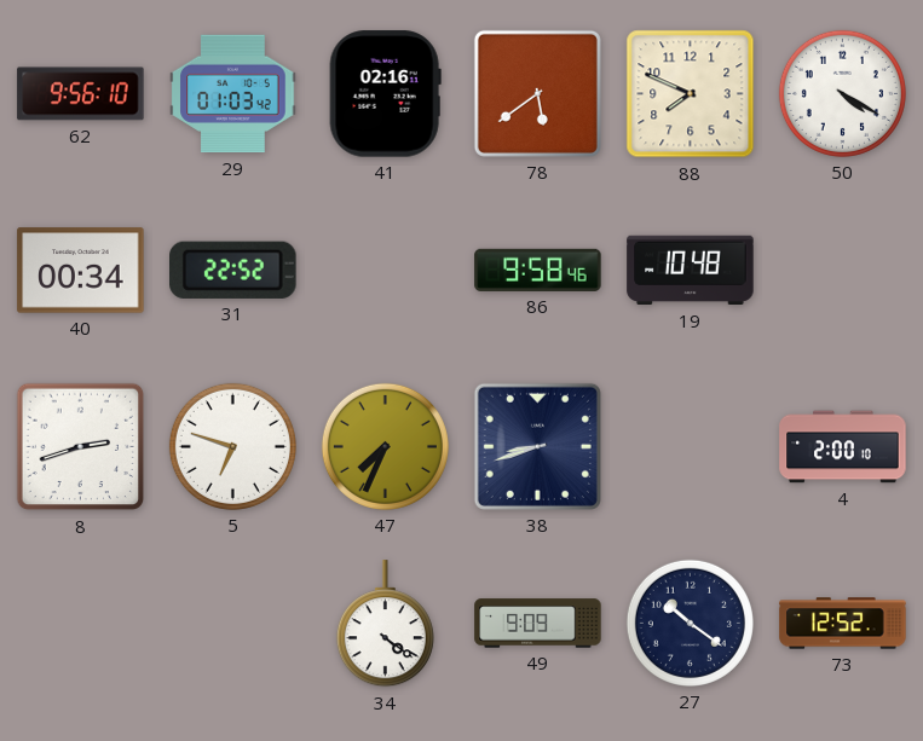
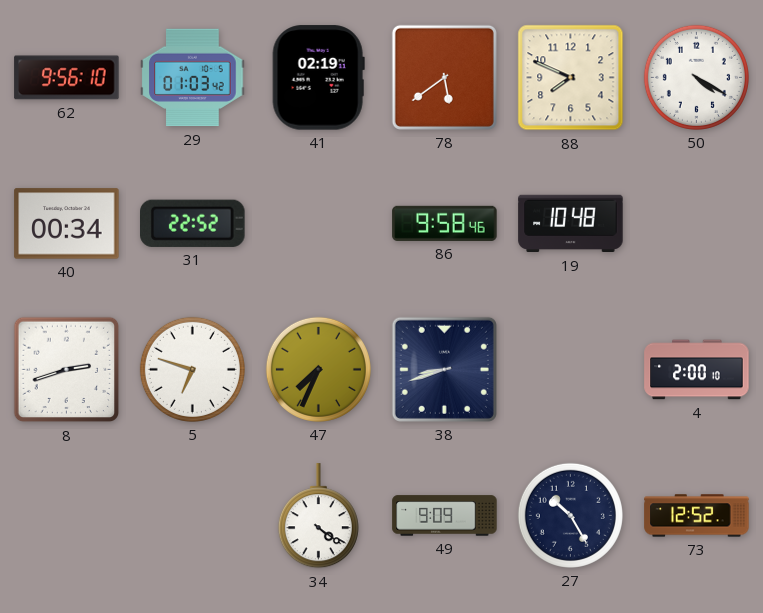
41: 02:16 -> 02:19 (318, 78)
27: 10:21 -> 10:25 (570, 515)
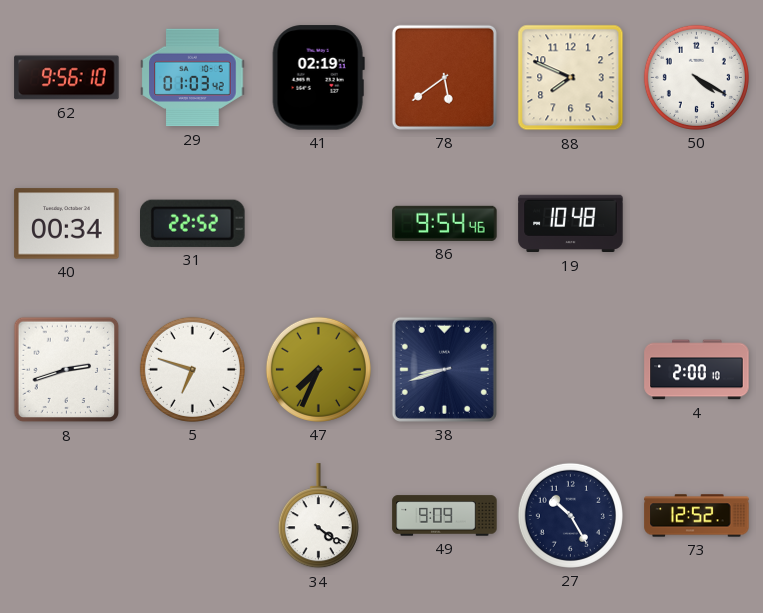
86: 9:58 -> 9:54 (445, 223)
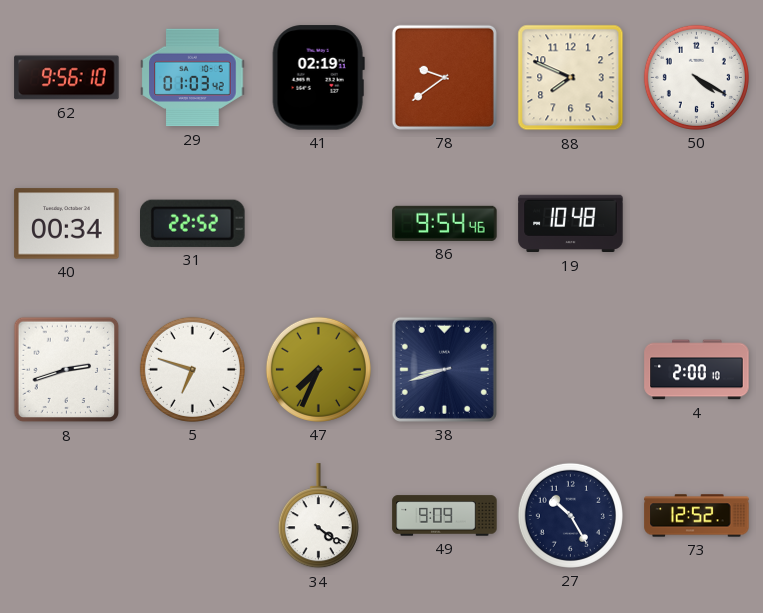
78: 5:39 -> 9:39 (444, 77)
